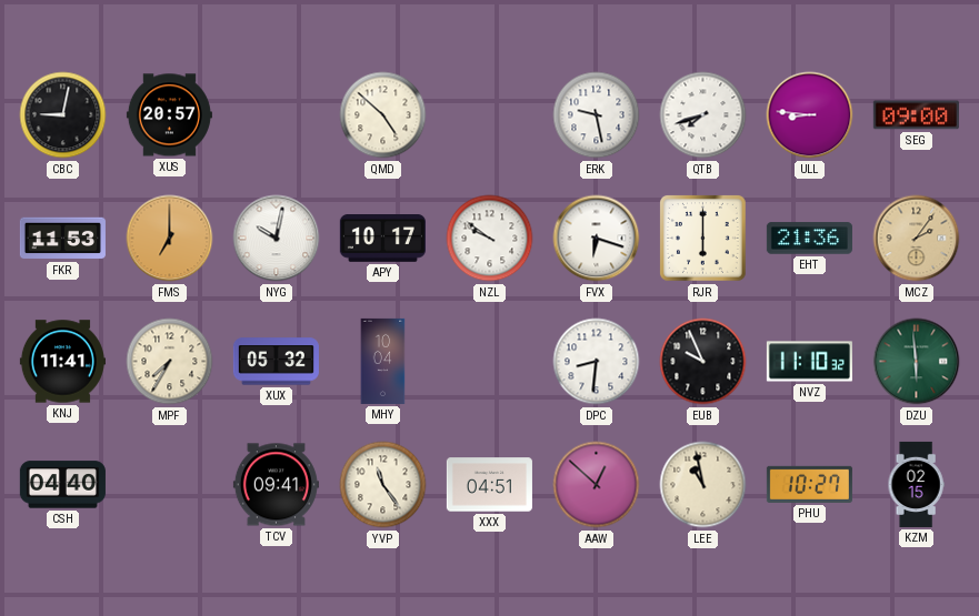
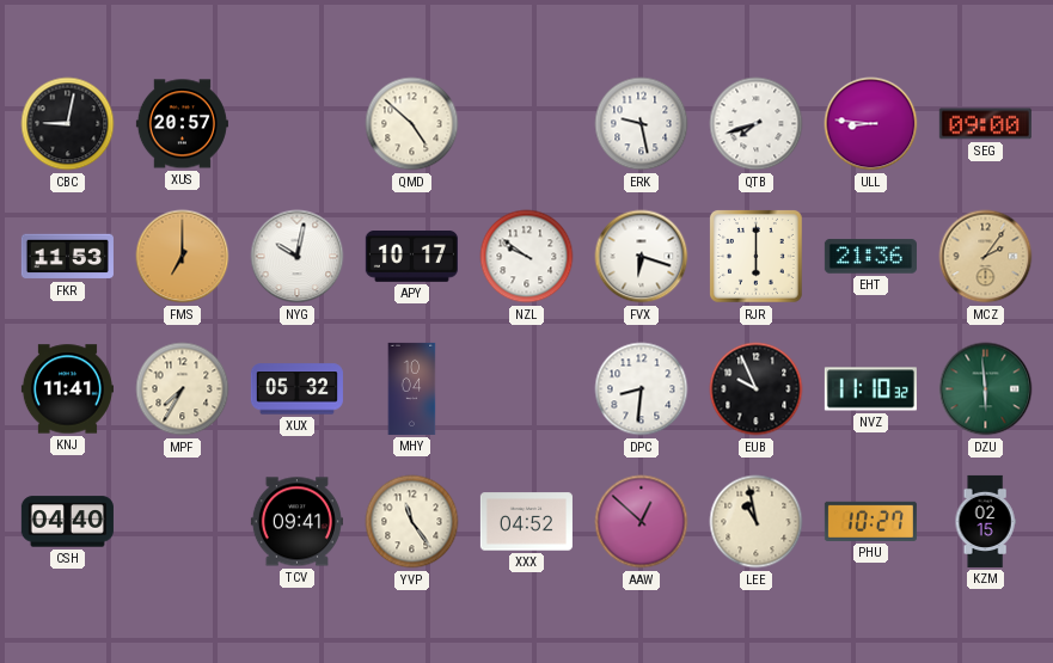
XXX: 04:51 -> 04:52 (526, 522)
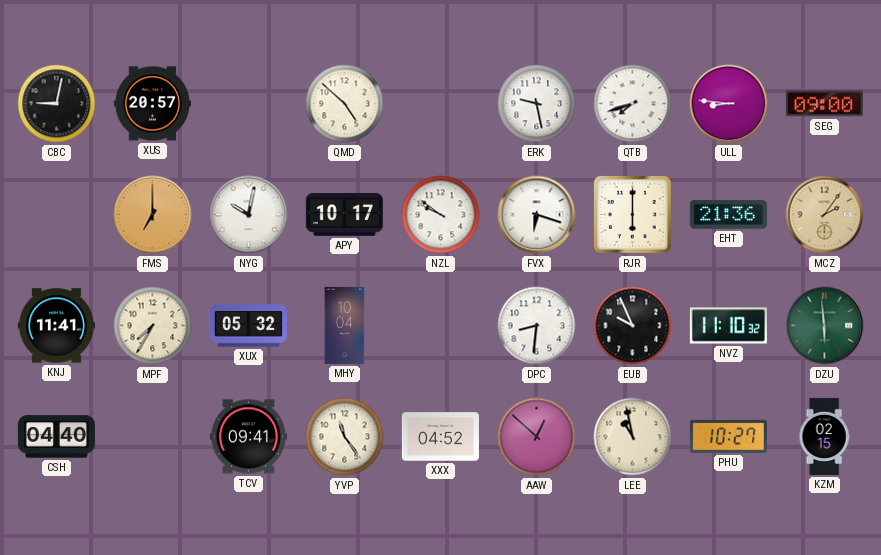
FKR: 11:53 -> none (67, 257)
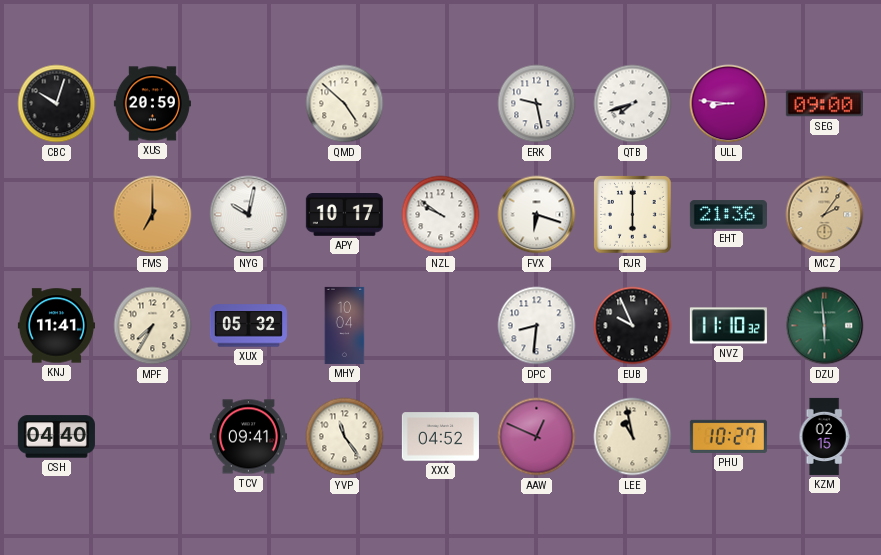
CBC: 9:02 -> 10:03 (57, 104)
XUS: 20:57 -> 20:59 (152, 104)
AAW: 12:52 -> 12:49 (537, 437)
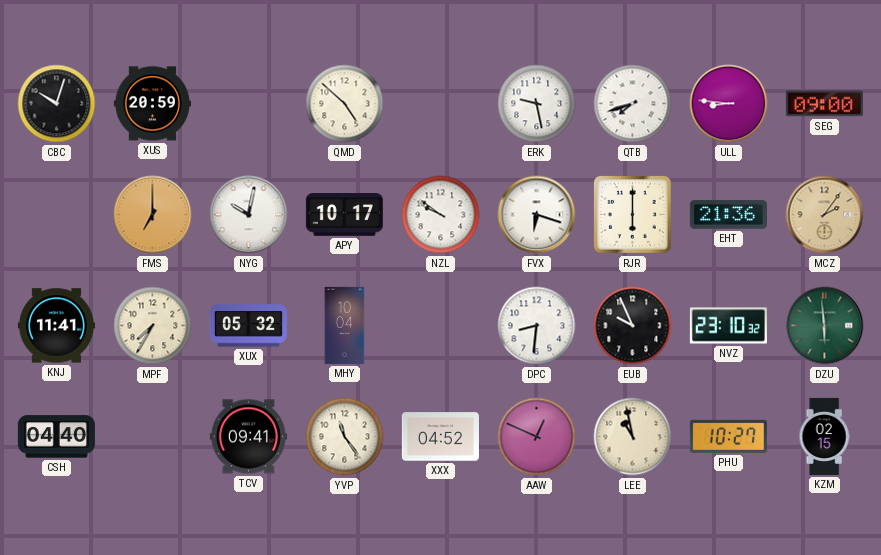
NVZ: 11:10 -> 23:10 (728, 326)
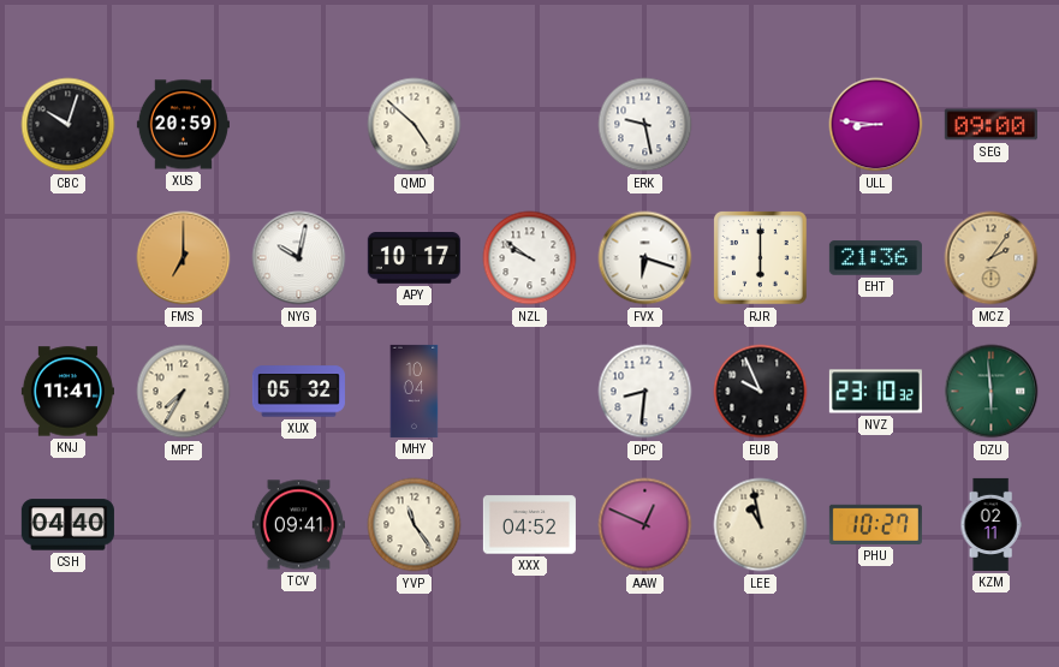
QTB: 7:42 -> none (633, 104)
KZM: 02:15 -> 02:11 (990, 524)
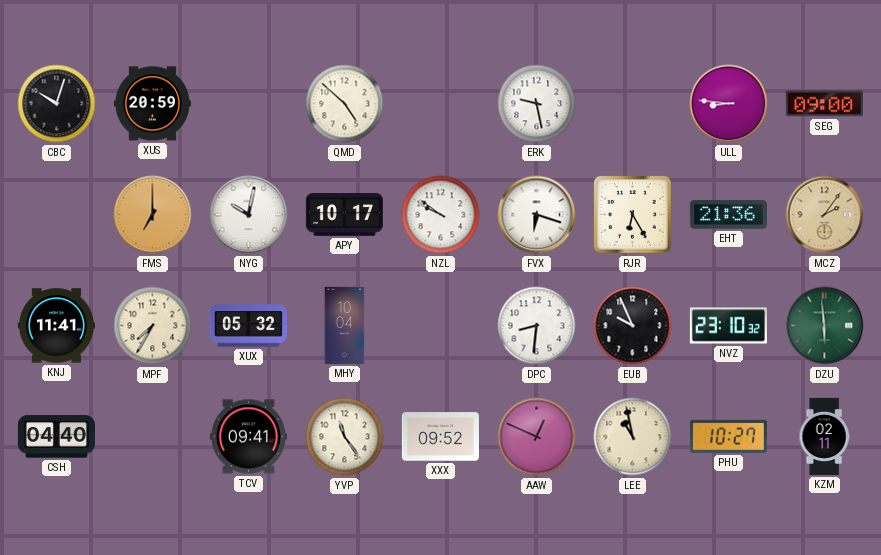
RJR: 6:00 -> 6:25 (633, 215)
XXX: 04:52 -> 09:52 (440, 437)
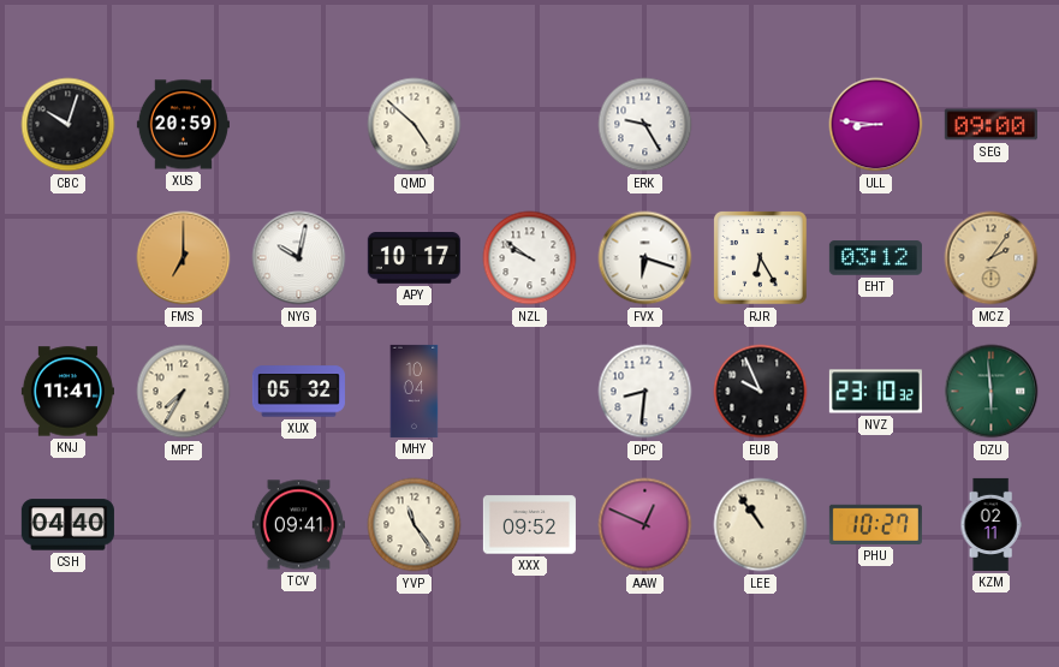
ERK: 9:28 -> 9:25 (645, 125)
EHT: 21:36 -> 03:12 (875, 258)
LEE: 10:58 -> 10:54 (761, 525)
